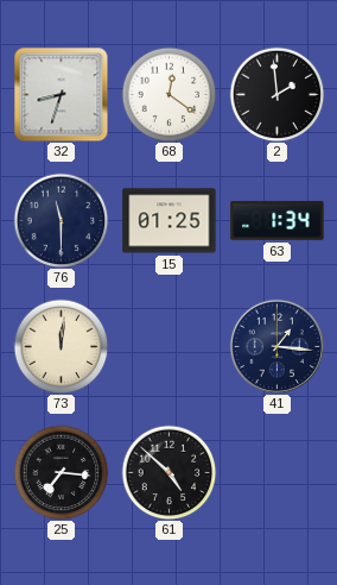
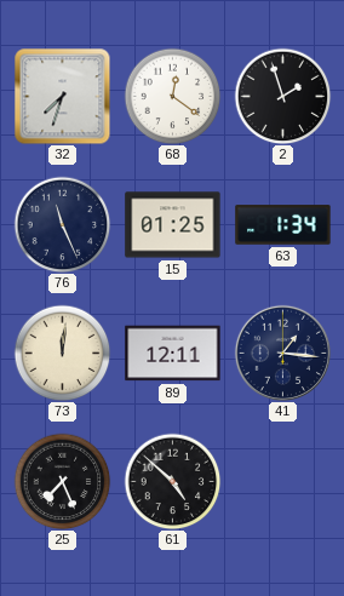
32: 8:33 -> 7:33 (62, 96)
2: 1:59 -> 1:57 (282, 96)
76: 11:30 -> 11:26 (62, 224)
89: none -> 12:11 (173, 354)
25: 7:16 -> 7:26 (62, 481)
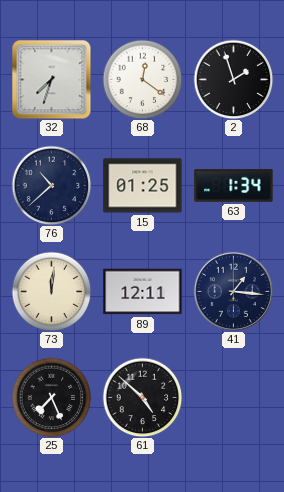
76: 11:26 -> 10:38 (51, 185)
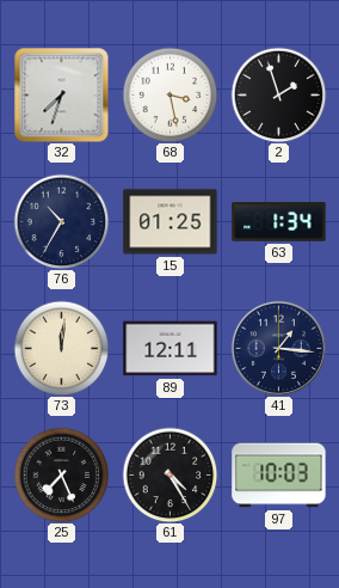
68: 12:21 -> 3:28 (169, 94)
76: 10:38 -> 10:35 (61, 221)
61: 4:52 -> 4:25 (169, 474)
97: none -> 10:03 (279, 476)
